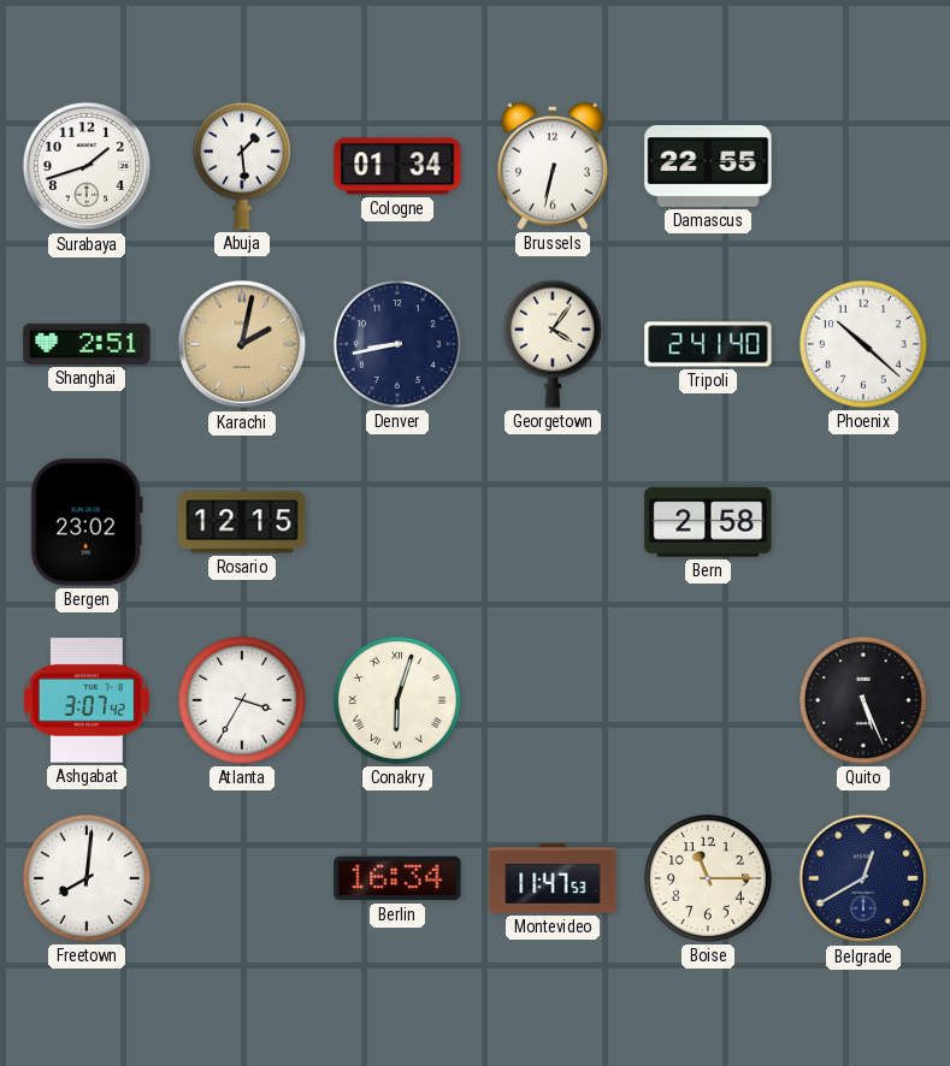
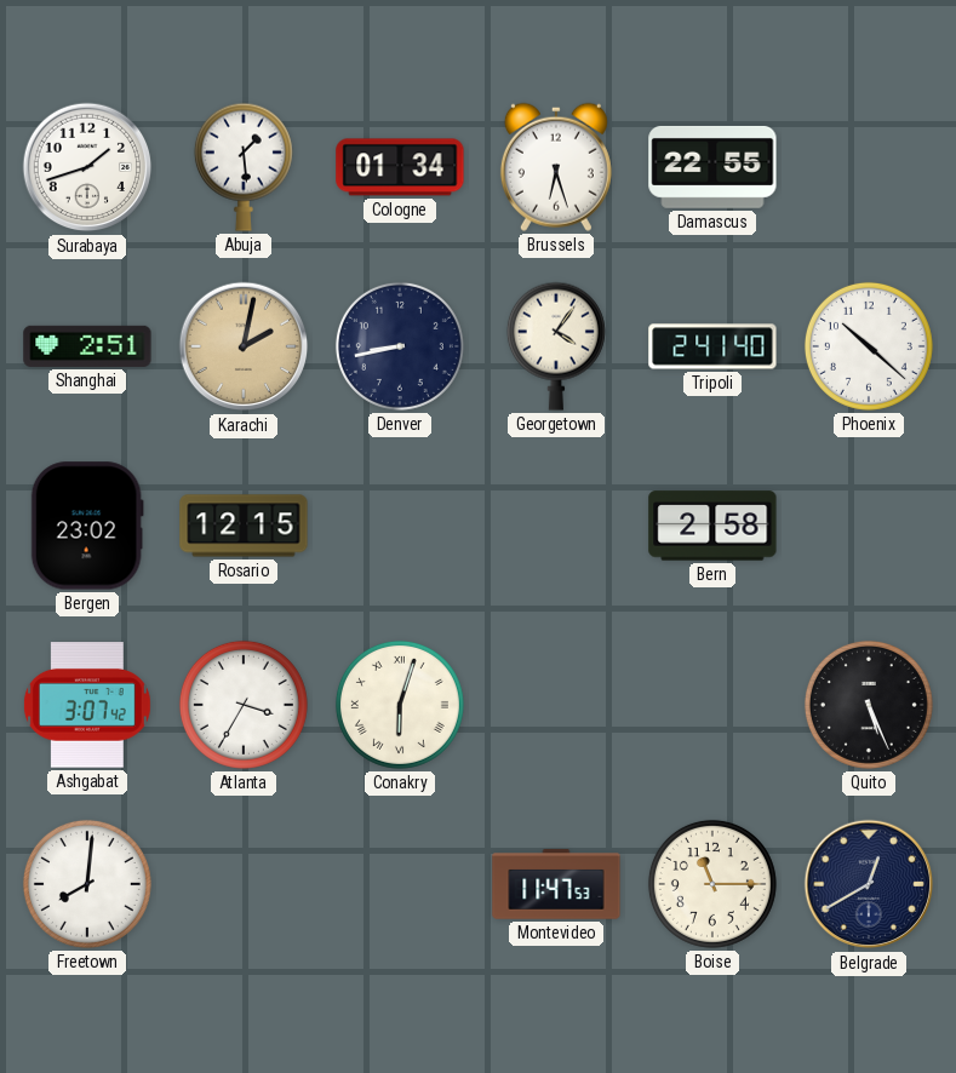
Brussels: 6:32 -> 6:27 (556, 167)
Berlin: 16:34 -> none (397, 878)
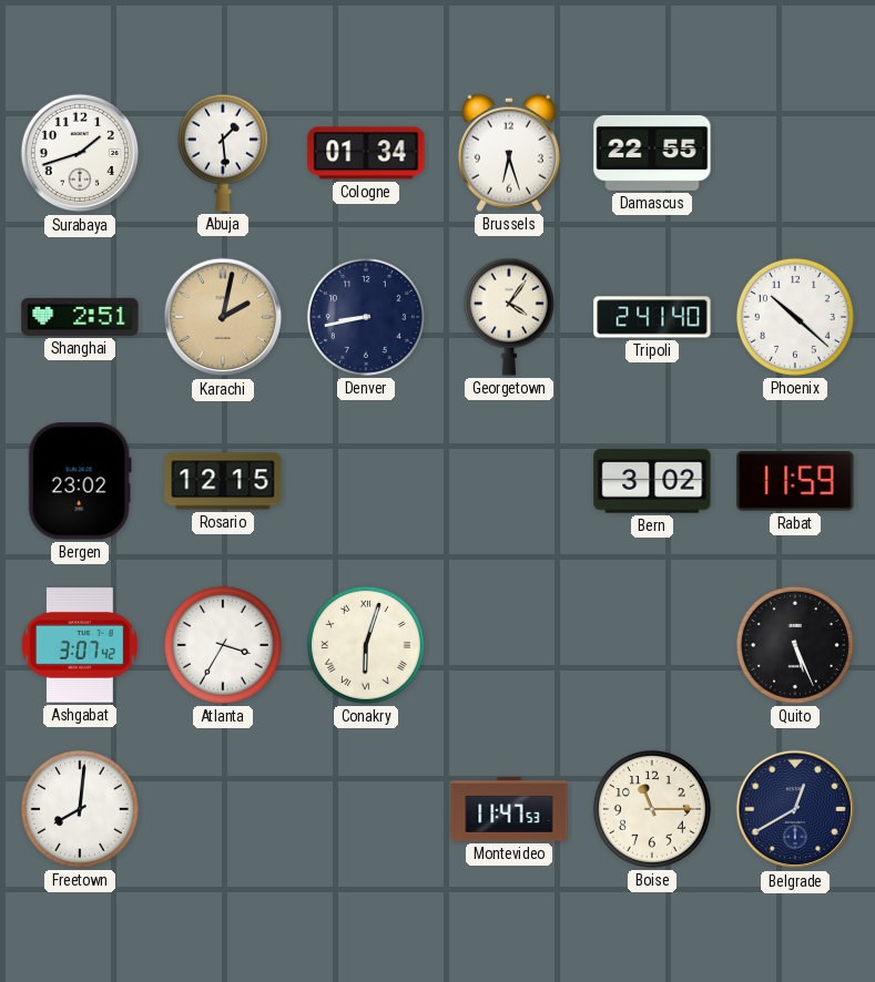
Bern: 2:58 -> 3:02 (652, 481)
Rabat: none -> 11:59 (795, 481)
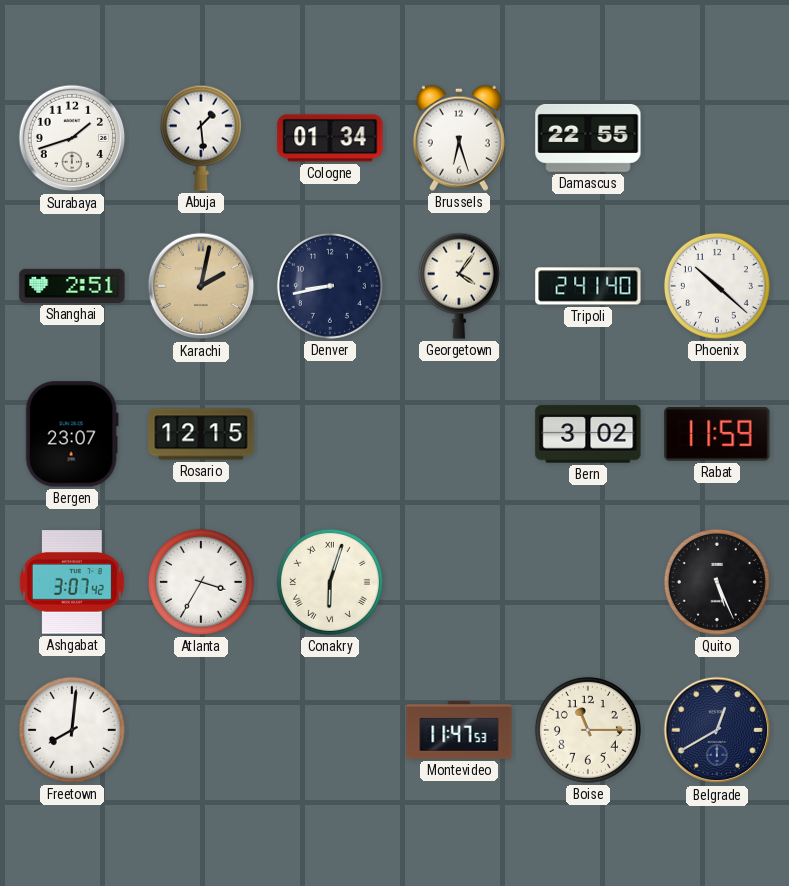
Bergen: 23:02 -> 23:07 (72, 434)
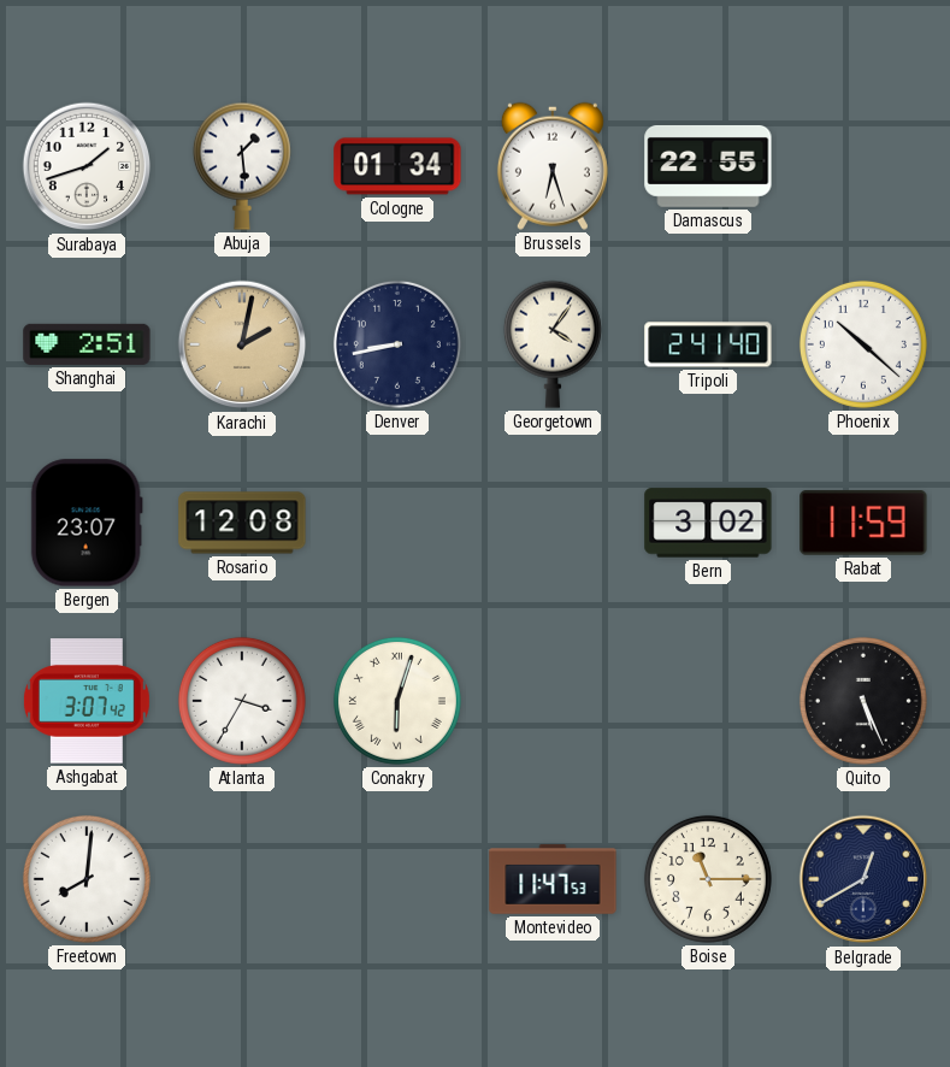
Rosario: 12:15 -> 12:08 (242, 523)
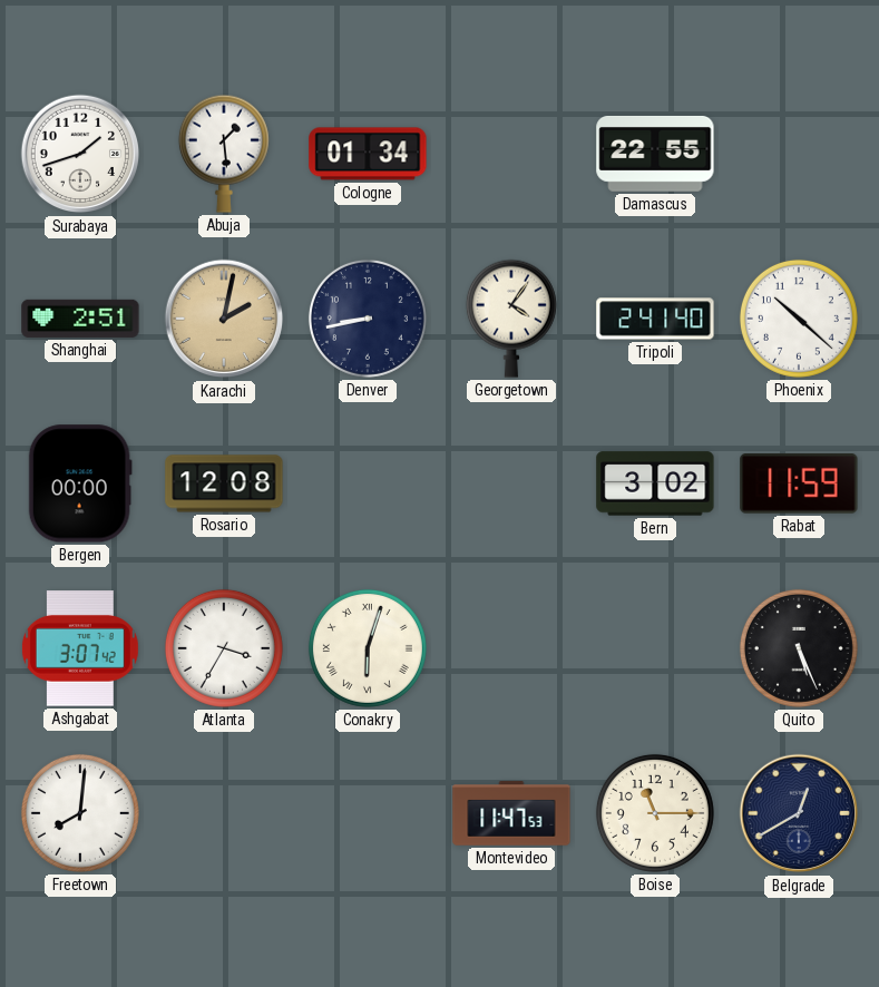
Brussels: 6:27 -> none (553, 166)
Bergen: 23:07 -> 00:00 (80, 483)
